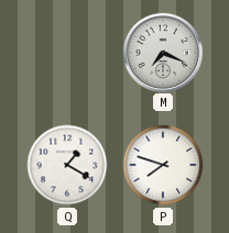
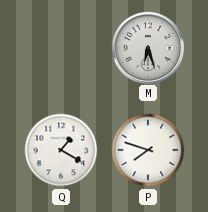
M: 7:19 -> 6:27 (147, 47)
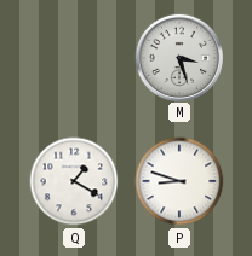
M: 6:27 -> 3:27 (178, 57)
P: 7:48 -> 8:48 (179, 181)
